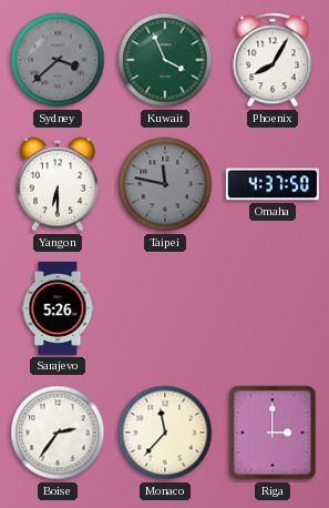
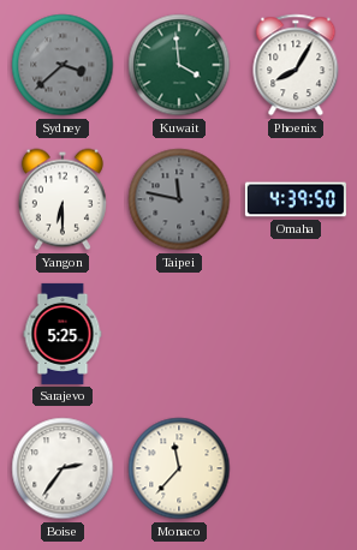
Kuwait: 3:56 -> 3:59 (179, 65)
Omaha: 4:37 -> 4:39 (296, 199)
Sarajevo: 5:26 -> 5:25 (63, 334)
Riga: 3:00 -> none (273, 433)
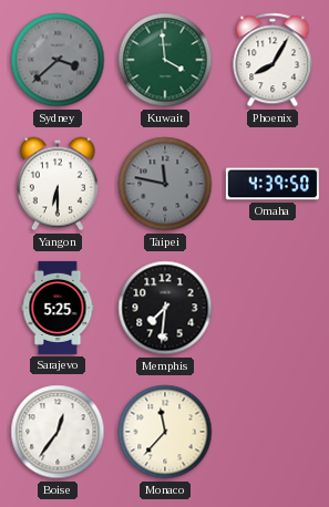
Memphis: none -> 7:31 (165, 308)
Boise: 2:36 -> 12:36 (58, 432)
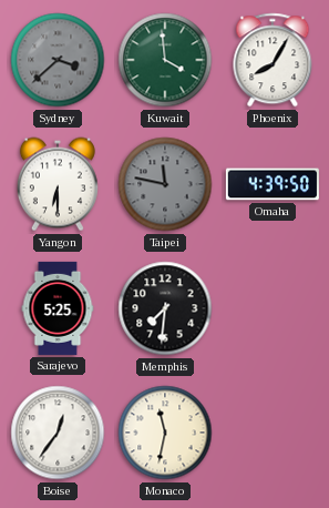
Monaco: 11:37 -> 11:32 (165, 433)
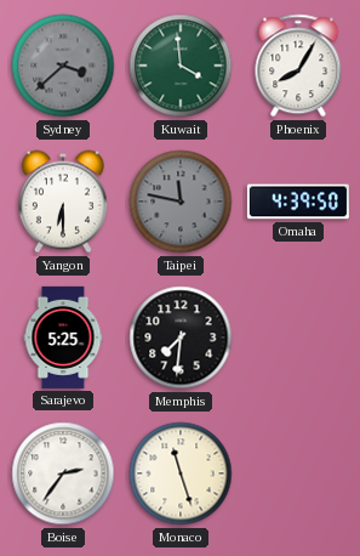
Boise: 12:36 -> 2:36 (63, 473)
Monaco: 11:32 -> 11:27 (181, 473)
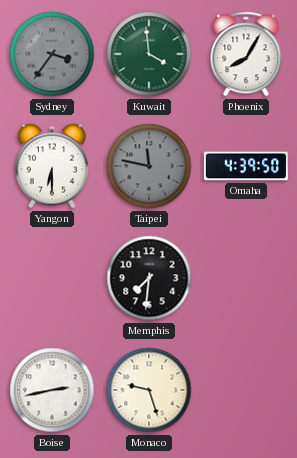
Sydney: 3:38 -> 3:36 (52, 54)
Sarajevo: 5:25 -> none (63, 337)
Boise: 2:36 -> 2:43 (52, 390)
Monaco: 11:27 -> 9:27 (149, 390)
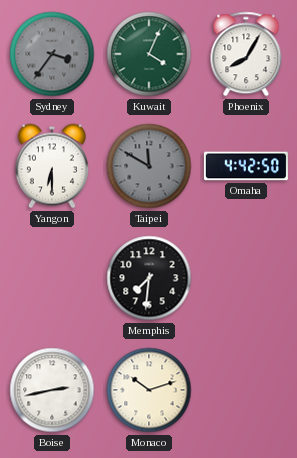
Kuwait: 3:59 -> 4:04 (149, 54)
Taipei: 11:47 -> 11:50 (149, 166)
Omaha: 4:39 -> 4:42 (246, 166)
Monaco: 9:27 -> 10:12 (149, 390)
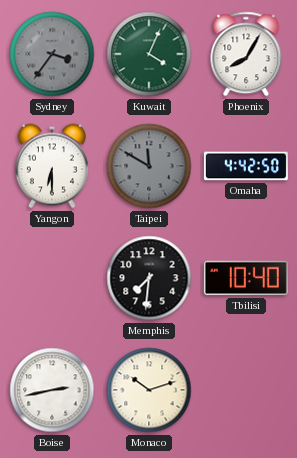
Tbilisi: none -> 10:40 (246, 278)
